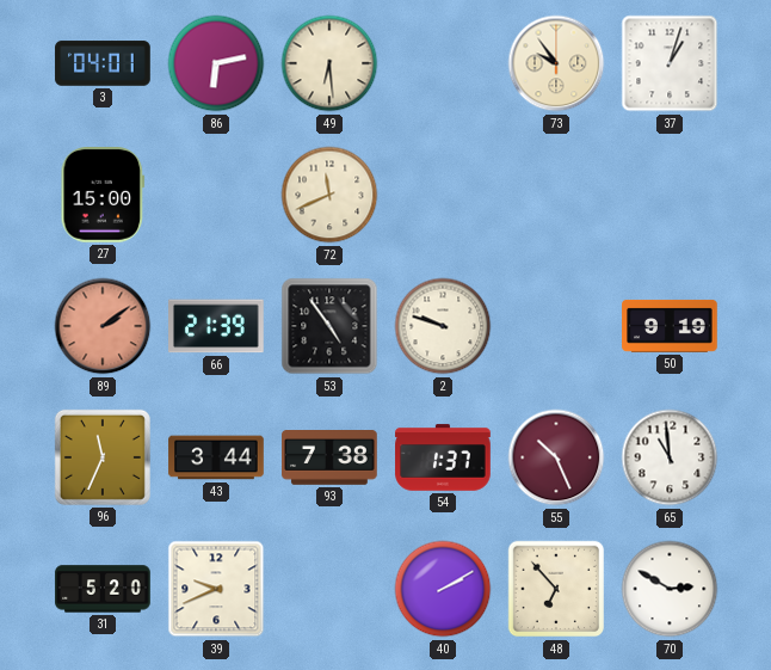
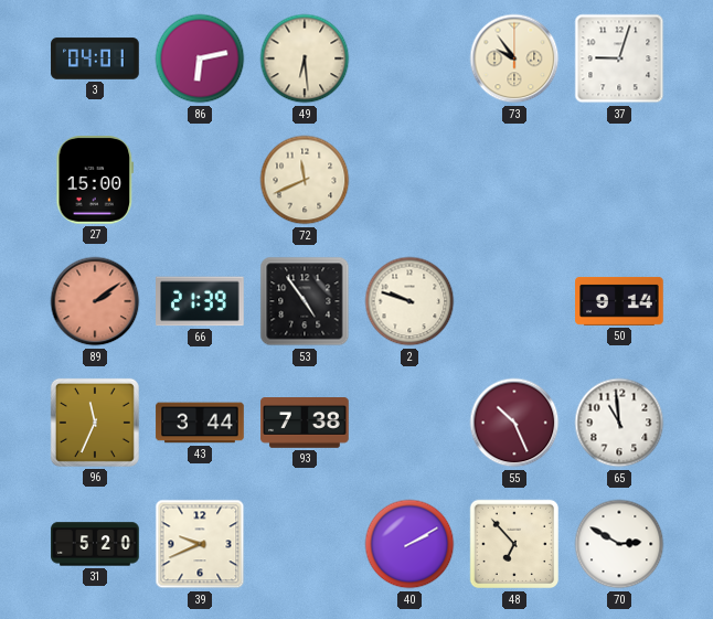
37: 1:03 -> 9:03 (619, 58)
50: 9:19 -> 9:14 (619, 301)
54: 1:37 -> none (443, 457)
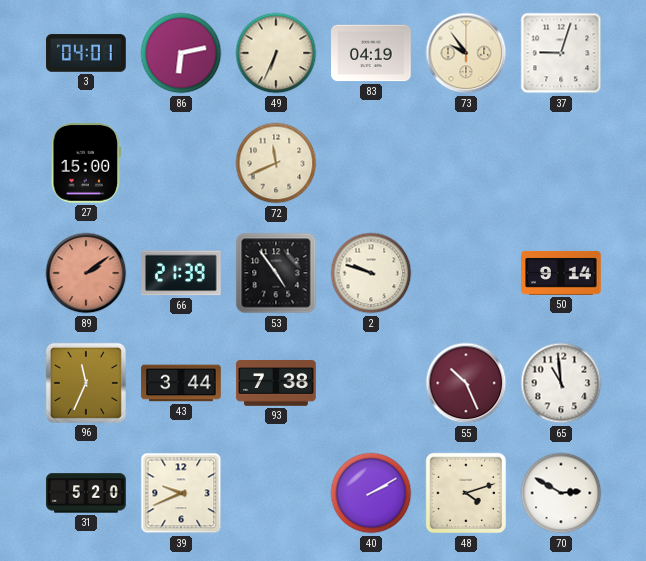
49: 6:29 -> 6:34 (276, 53)
83: none -> 04:19 (371, 53)
48: 6:53 -> 4:12 (466, 493)
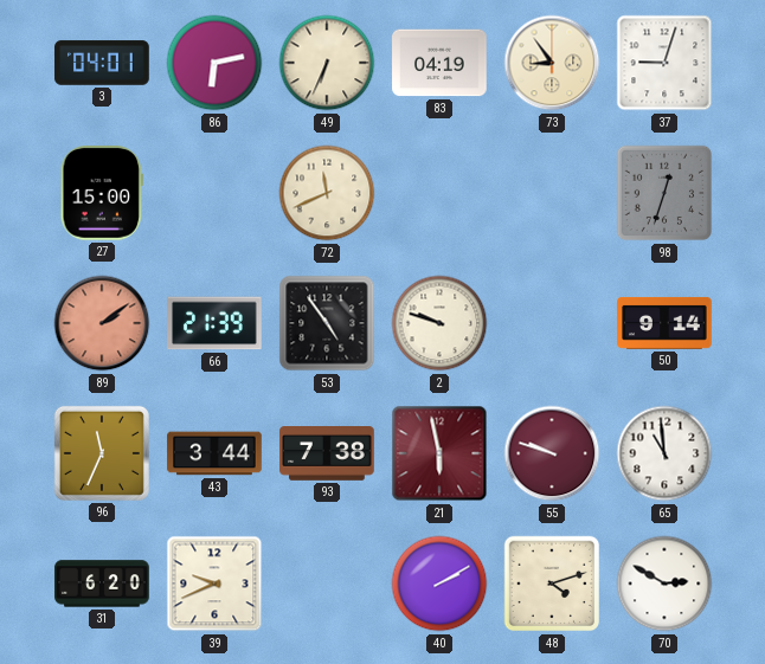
73: 9:54 -> 8:54 (552, 63)
98: none -> 12:33 (664, 193)
21: none -> 5:58 (439, 453)
55: 10:26 -> 9:48 (552, 453)
31: 5:20 -> 6:20 (102, 584)
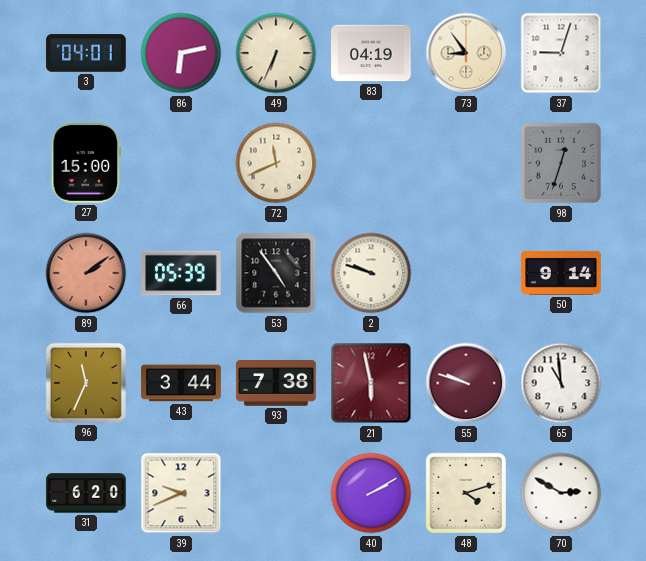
66: 21:39 -> 05:39 (181, 273)
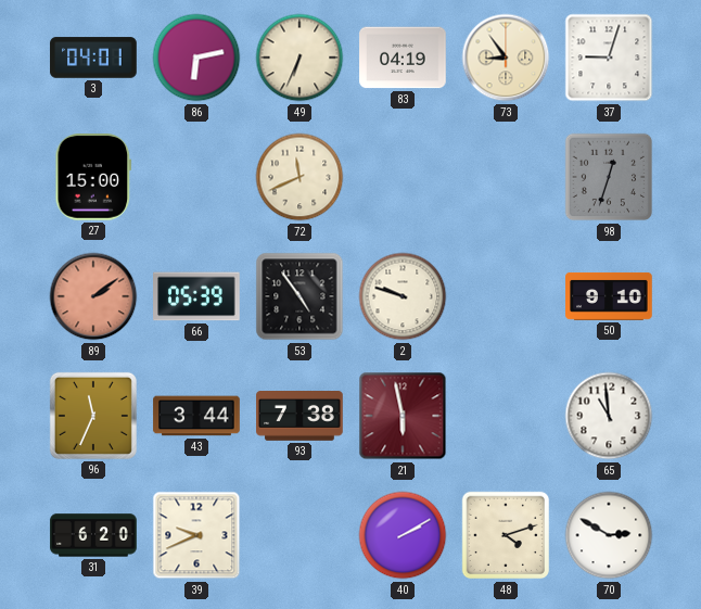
50: 9:14 -> 9:10 (609, 296)
55: 9:48 -> none (466, 383)
